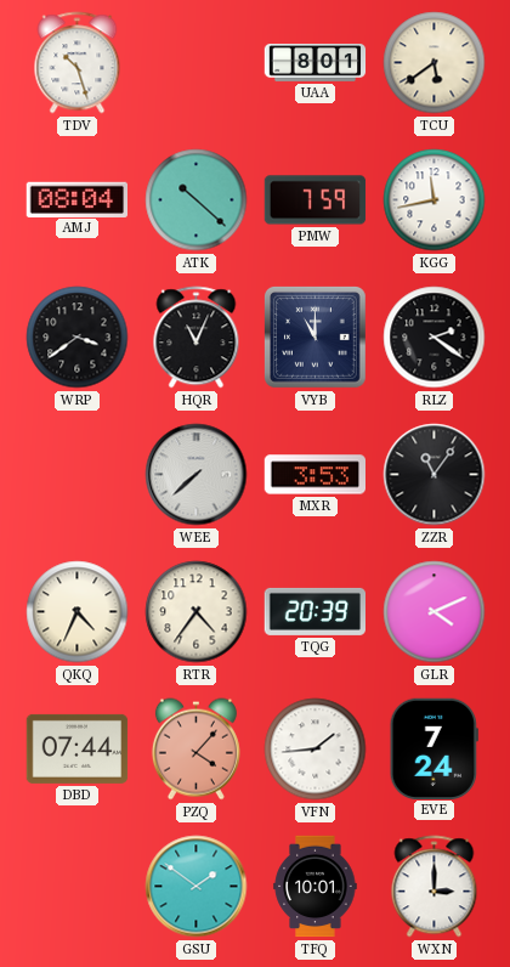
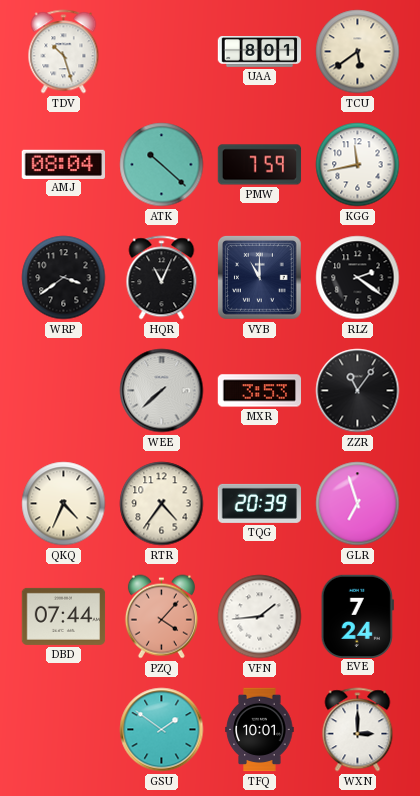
GLR: 4:11 -> 6:57 (358, 504)
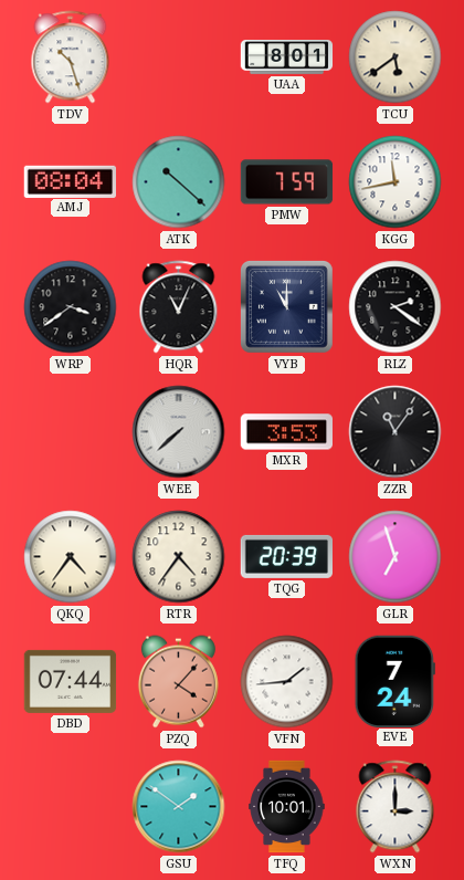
QKQ: 4:34 -> 4:36 (71, 557)
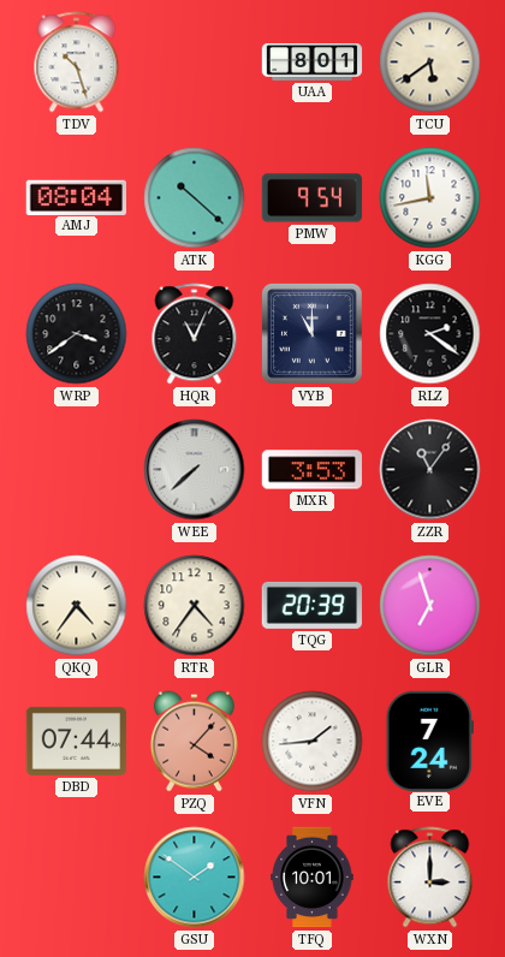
PMW: 7:59 -> 9:54 (313, 198)
